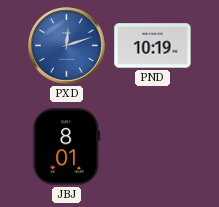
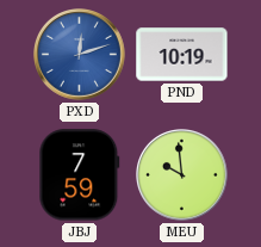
JBJ: 8:01 -> 7:59 (80, 175)
MEU: none -> 9:59 (182, 175)
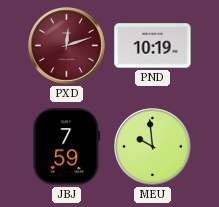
PXD dial: blue -> burgundy (67, 46)
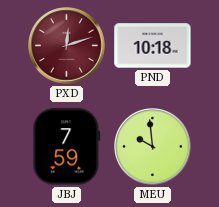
PND: 10:19 -> 10:18 (153, 46)
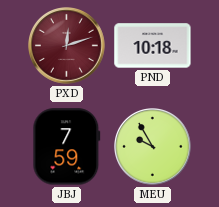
MEU: 9:59 -> 9:55 (153, 147)
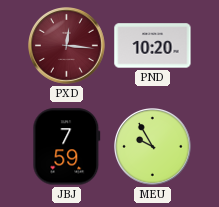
PXD: 12:12 -> 12:16 (67, 46)
PND: 10:18 -> 10:20 (153, 46)
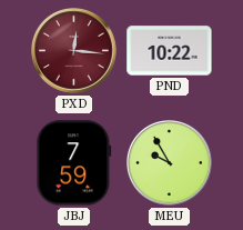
PND: 10:20 -> 10:22 (170, 51)
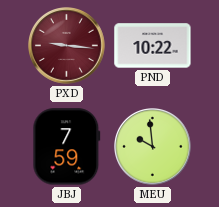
PXD: 12:16 -> 9:16 (67, 46)
MEU: 9:55 -> 9:59 (153, 147)
